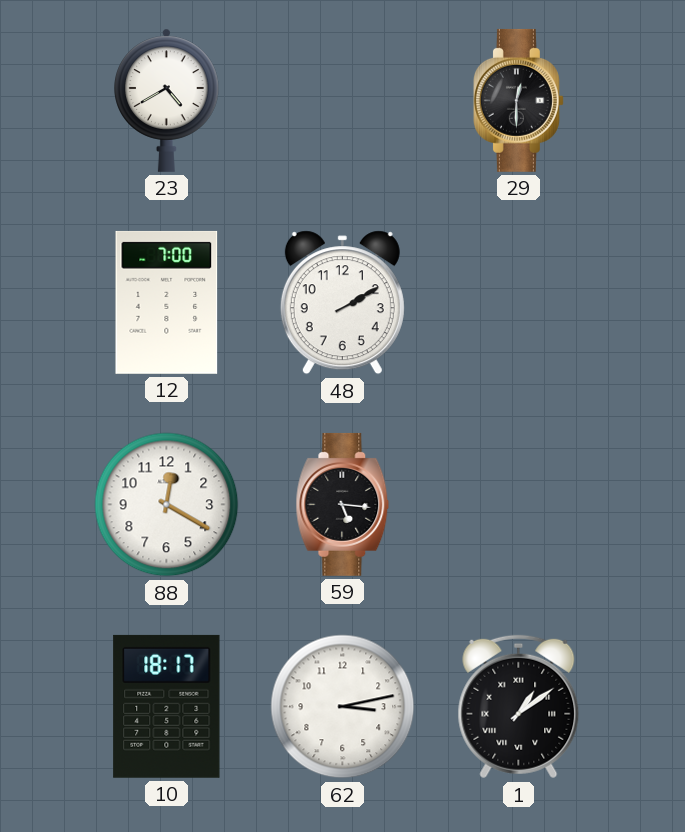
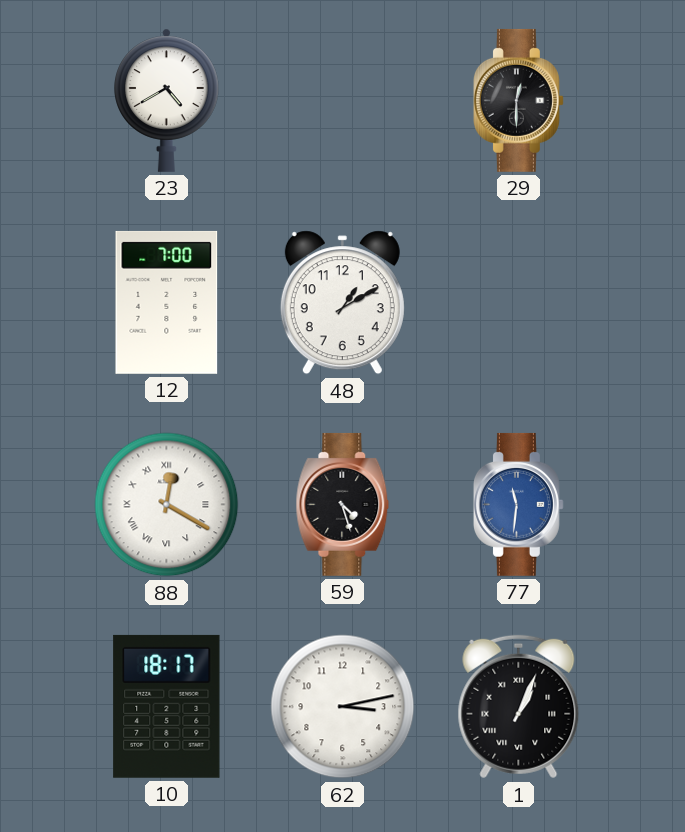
48: 2:10 -> 1:10 (342, 303)
88 numerals: Arabic -> Roman (167, 505)
59: 5:16 -> 4:27 (343, 504)
77: none -> 11:31 (518, 504)
1: 1:09 -> 1:04 (519, 707)
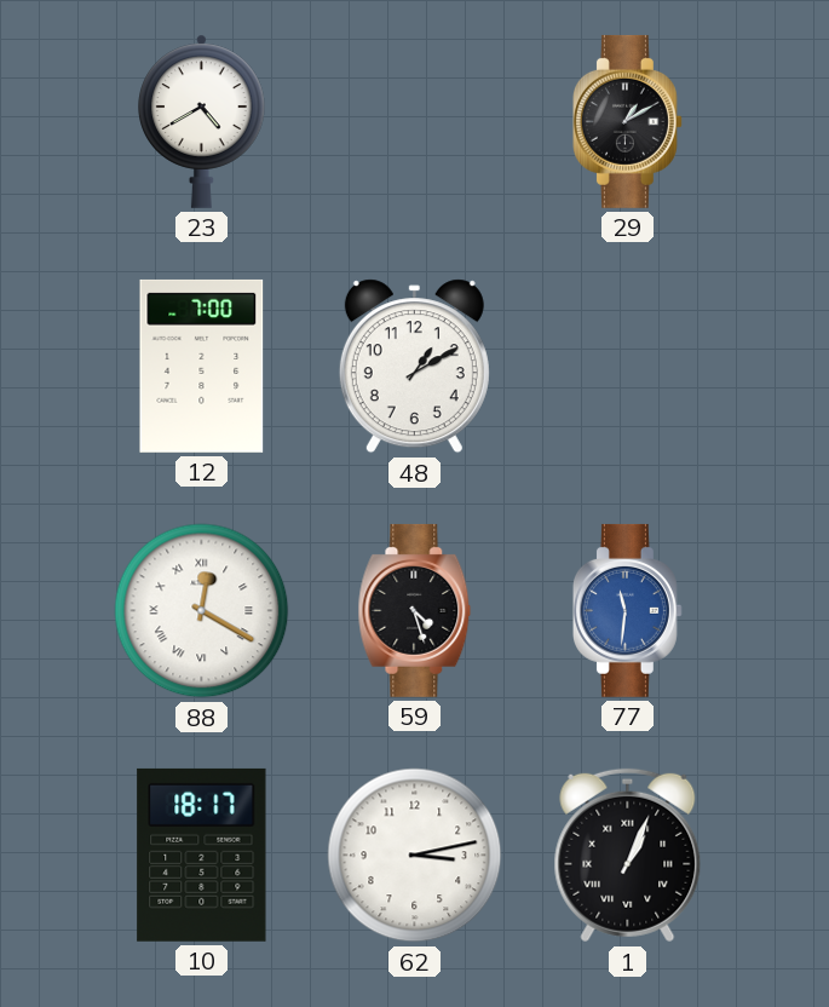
29: 12:30 -> 1:10 (627, 121)
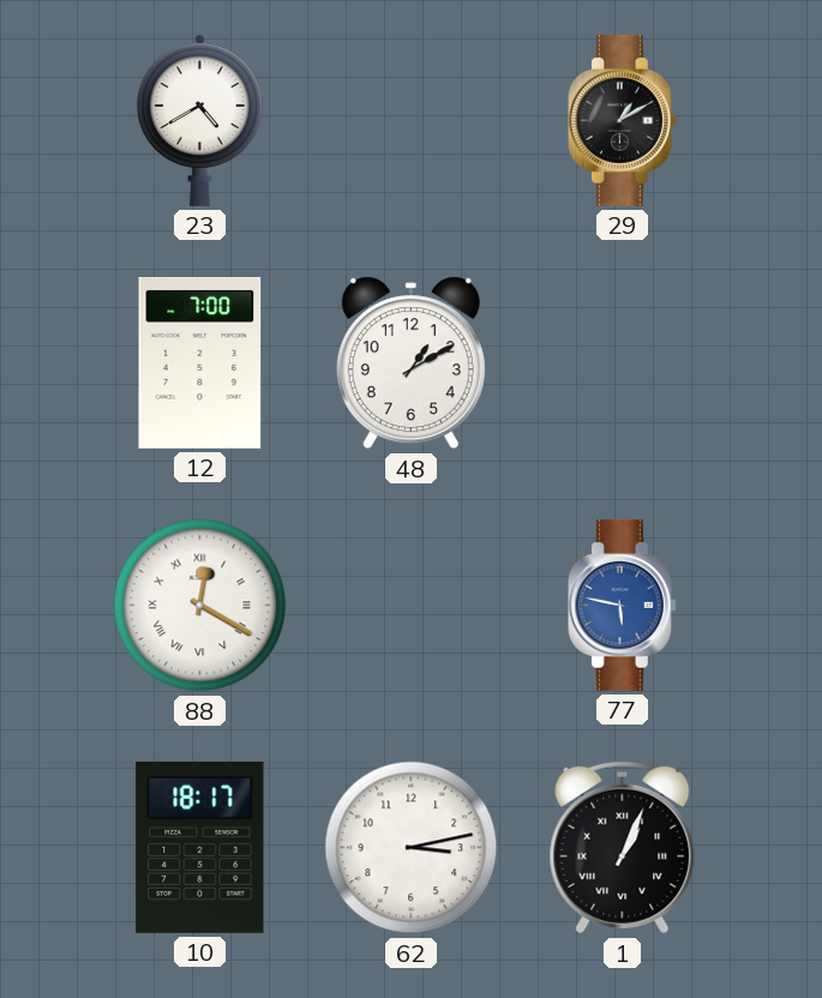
59: 4:27 -> none (415, 610)
77: 11:31 -> 5:47 (622, 605)
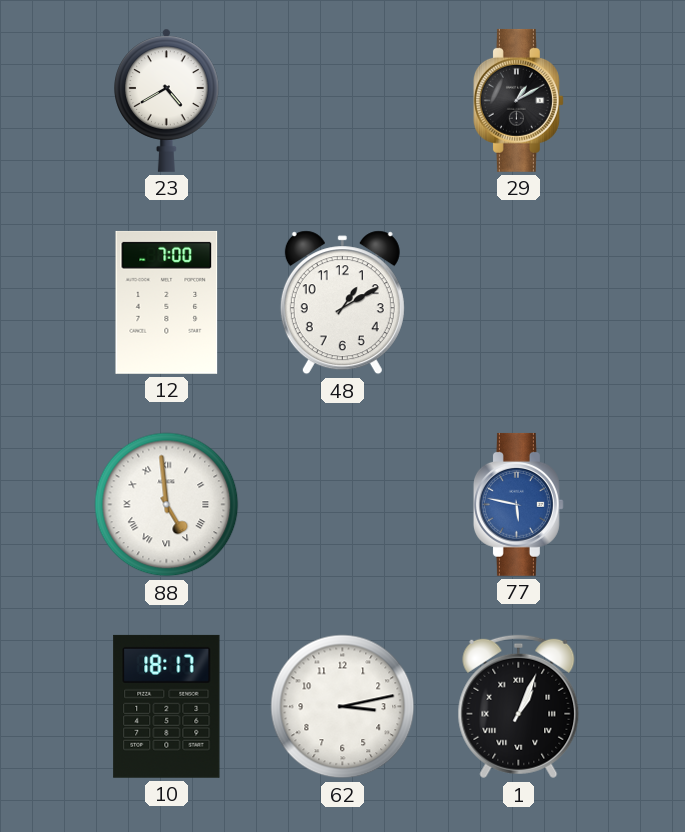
88: 12:20 -> 4:59 (167, 505)
